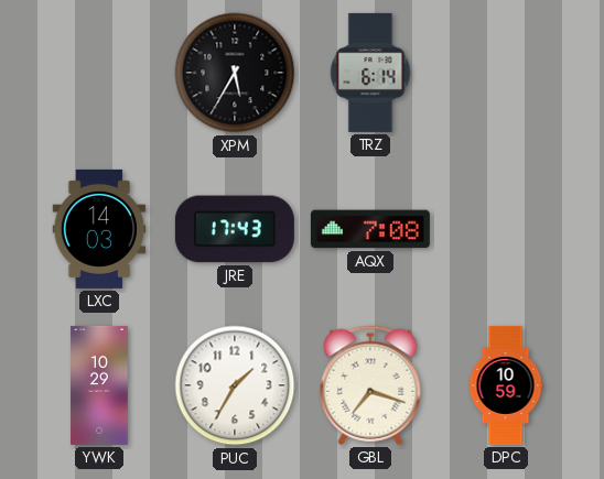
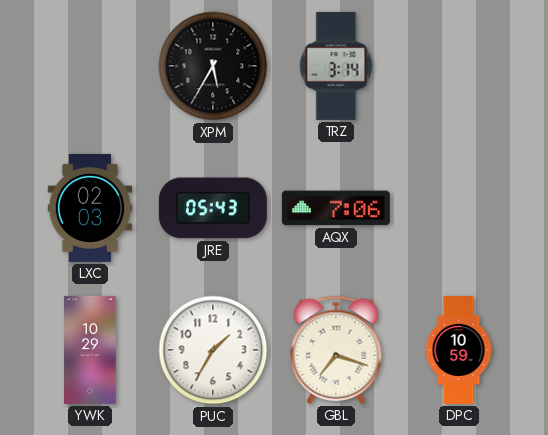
TRZ: 6:14 -> 3:14 (336, 66)
LXC: 14:03 -> 02:03 (90, 208)
JRE: 17:43 -> 05:43 (213, 208)
AQX: 7:08 -> 7:06 (336, 208)
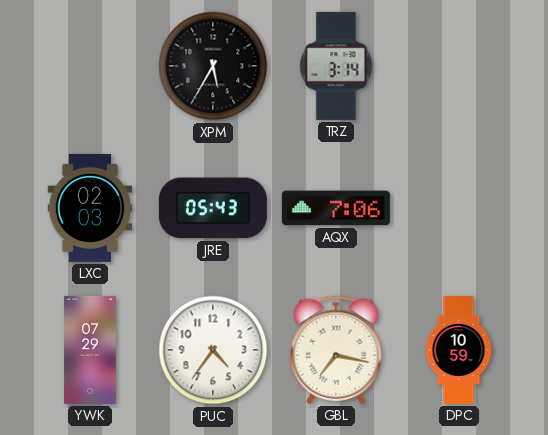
YWK: 10:29 -> 07:29 (90, 350)
PUC: 1:35 -> 4:36 (213, 350)
GBL: 7:18 -> 7:17 (336, 350)
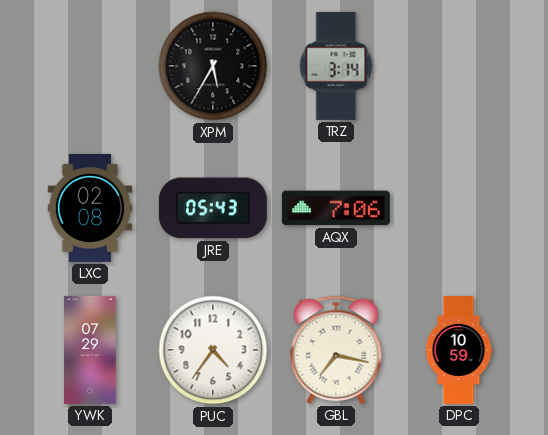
LXC: 02:03 -> 02:08 (90, 208)
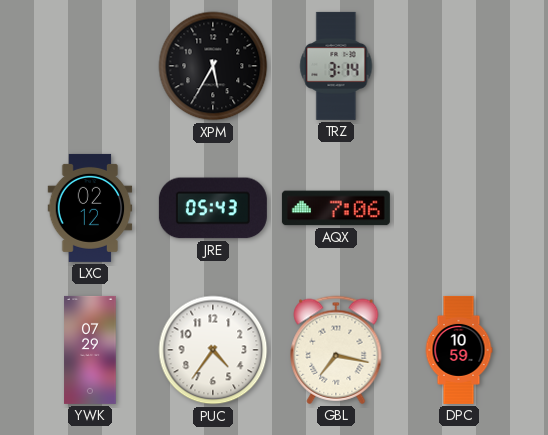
LXC: 02:08 -> 02:12 (90, 208)
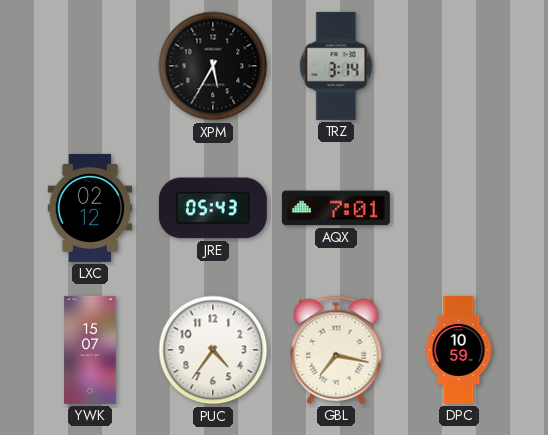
AQX: 7:06 -> 7:01 (336, 208)
YWK: 07:29 -> 15:07 (90, 350)
